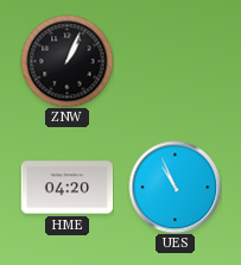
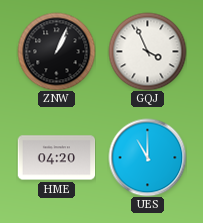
GQJ: none -> 3:56 (147, 51)
UES: 10:56 -> 11:00 (147, 157)
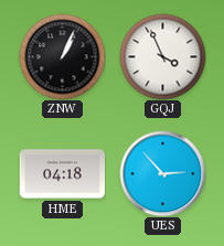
HME: 04:20 -> 04:18 (62, 174)
UES: 11:00 -> 2:53 (162, 173)
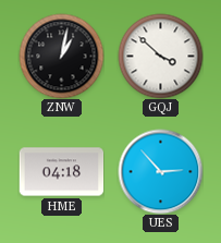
ZNW: 1:04 -> 1:02 (61, 56)
GQJ: 3:56 -> 3:52 (160, 56)
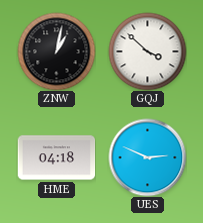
UES: 2:53 -> 2:49 (147, 157)
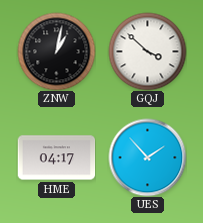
HME: 04:18 -> 04:17 (56, 158)
UES: 2:49 -> 1:53 (147, 157)
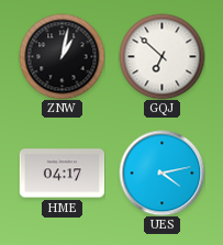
GQJ: 3:52 -> 6:52 (161, 56)
UES: 1:53 -> 4:13 (161, 172)
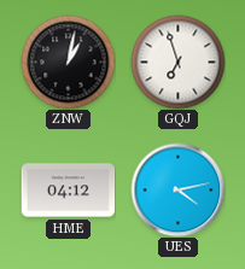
GQJ: 6:52 -> 6:57 (177, 62)
HME: 04:17 -> 04:12 (68, 191)
